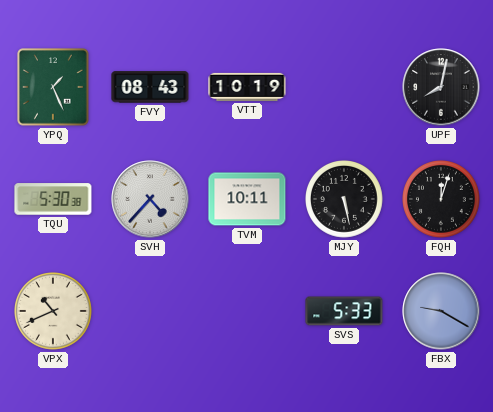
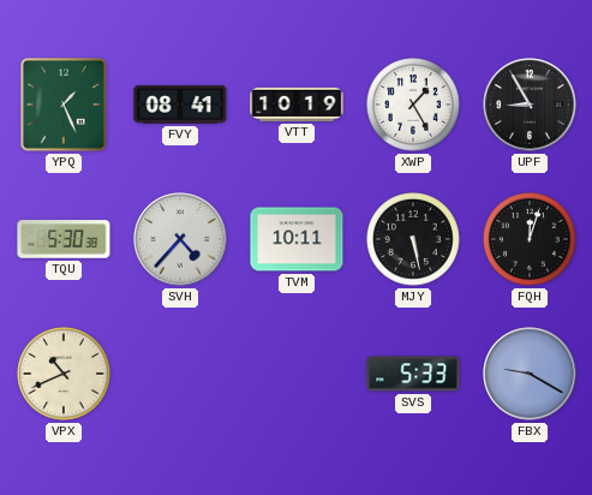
FVY: 08:43 -> 08:41 (180, 105)
XWP: none -> 1:25 (414, 106)
UPF: 8:02 -> 8:55 (530, 105)
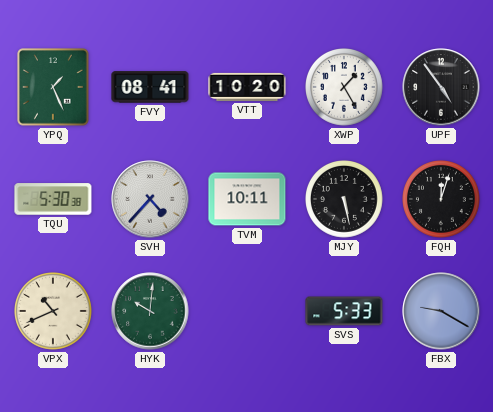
VTT: 10:19 -> 10:20 (247, 87)
UPF: 8:55 -> 4:54 (441, 87)
HYK: none -> 10:01 (150, 311)
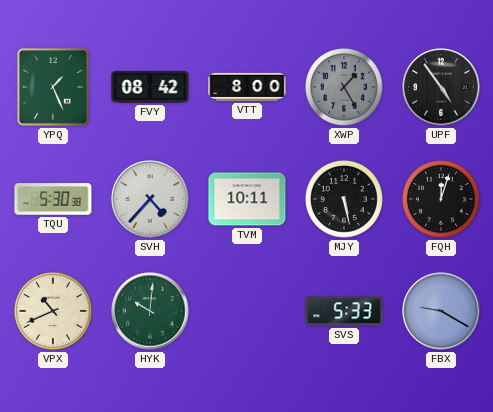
FVY: 08:41 -> 08:42 (150, 87)
VTT: 10:20 -> 8:00 (247, 87)
XWP dial: white -> grey (345, 88)
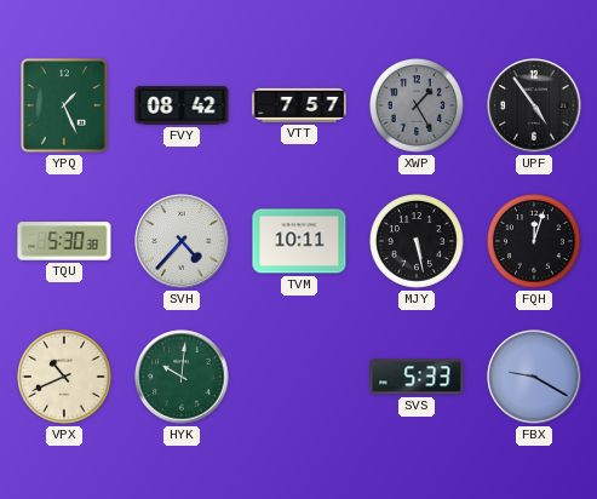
VTT: 8:00 -> 7:57 (299, 105)
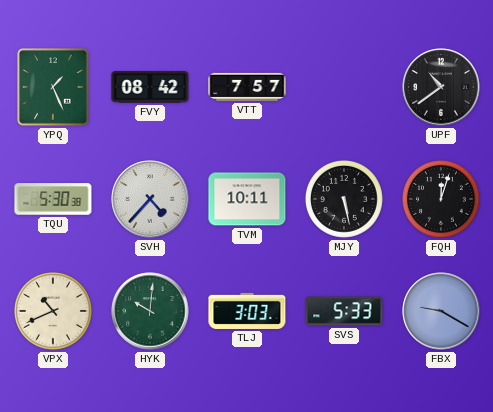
XWP: 1:25 -> none (418, 107)
UPF: 4:54 -> 10:39 (441, 87)
TLJ: none -> 3:03 (247, 311)
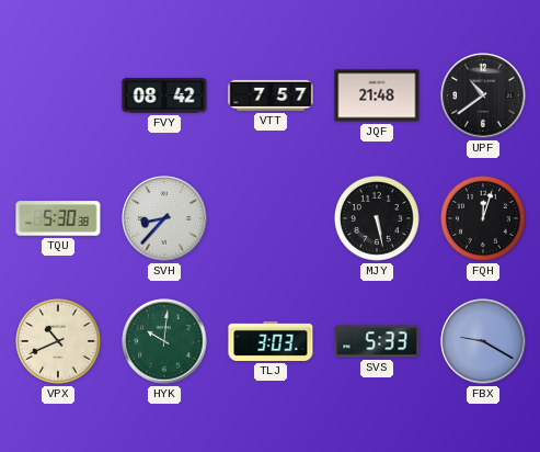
YPQ: 1:26 -> none (53, 87)
JQF: none -> 21:48 (377, 95)
SVH: 4:37 -> 8:37 (164, 218)
TVM: 10:11 -> none (247, 199)
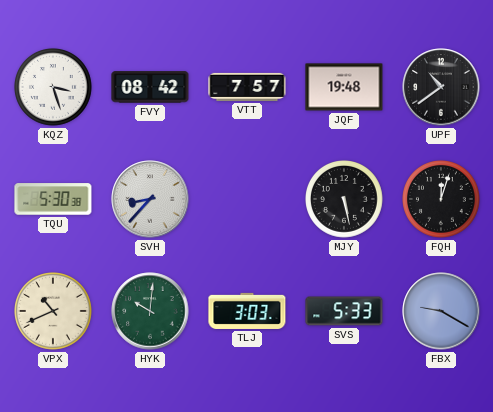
KQZ: none -> 3:27 (54, 88)
JQF: 21:48 -> 19:48 (344, 87)
